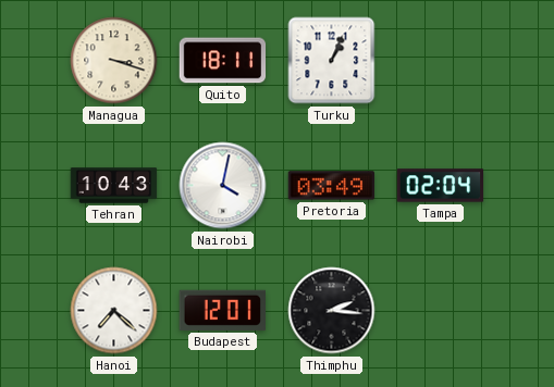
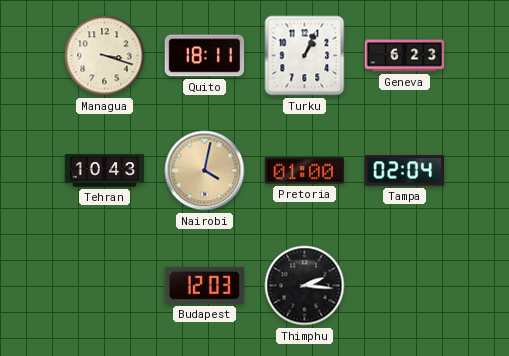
Geneva: none -> 6:23 (405, 56)
Nairobi dial: white -> champagne (205, 171)
Pretoria: 03:49 -> 01:00 (305, 171)
Hanoi: 7:22 -> none (114, 311)
Budapest: 12:01 -> 12:03 (204, 285)
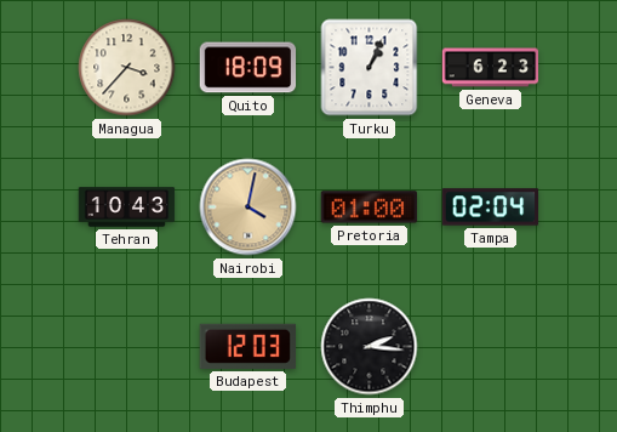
Managua: 3:18 -> 3:37 (127, 68)
Quito: 18:11 -> 18:09 (248, 68)
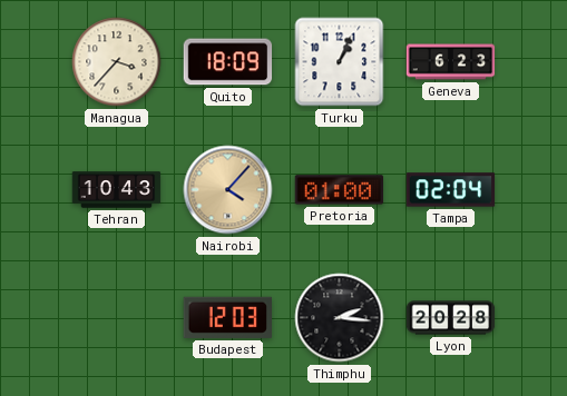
Nairobi: 4:02 -> 4:07 (228, 190)
Lyon: none -> 20:28 (451, 318)
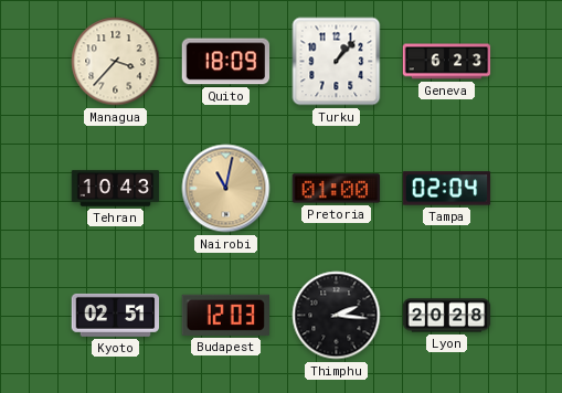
Turku: 1:04 -> 1:07 (337, 62)
Nairobi: 4:07 -> 11:02 (226, 189)
Kyoto: none -> 02:51 (116, 315)
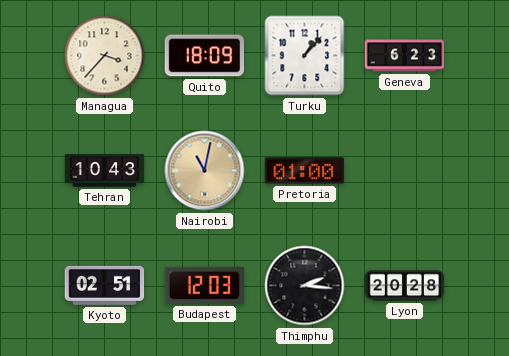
Tampa: 02:04 -> none (447, 189)
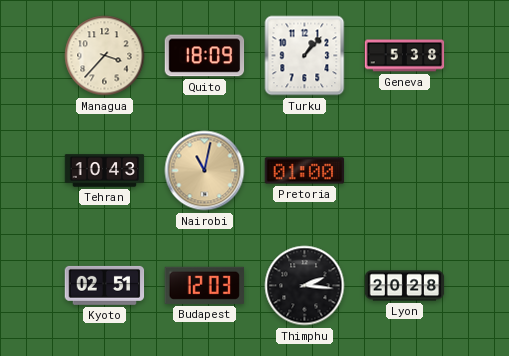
Geneva: 6:23 -> 5:38 (405, 56)
